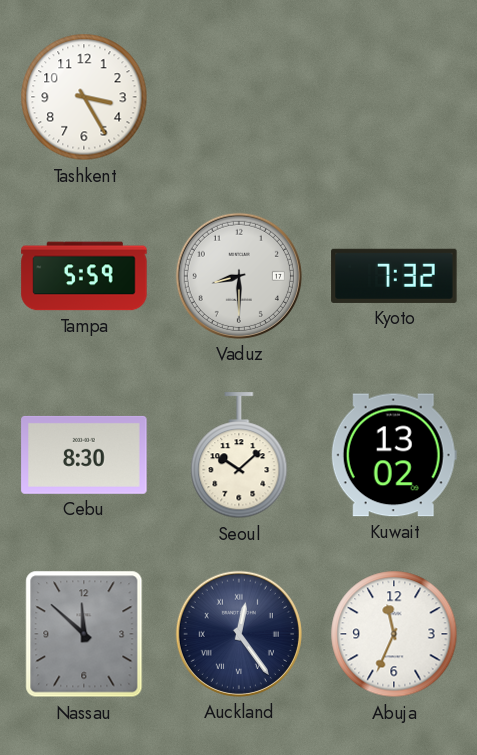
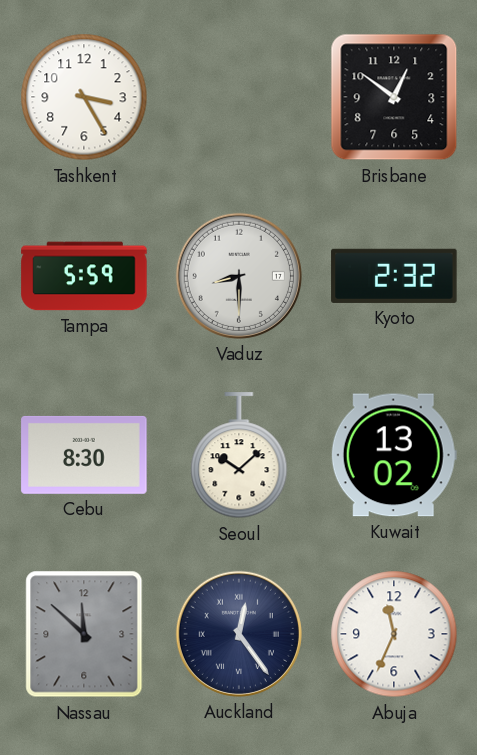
Brisbane: none -> 12:51 (394, 97)
Kyoto: 7:32 -> 2:32 (394, 276)
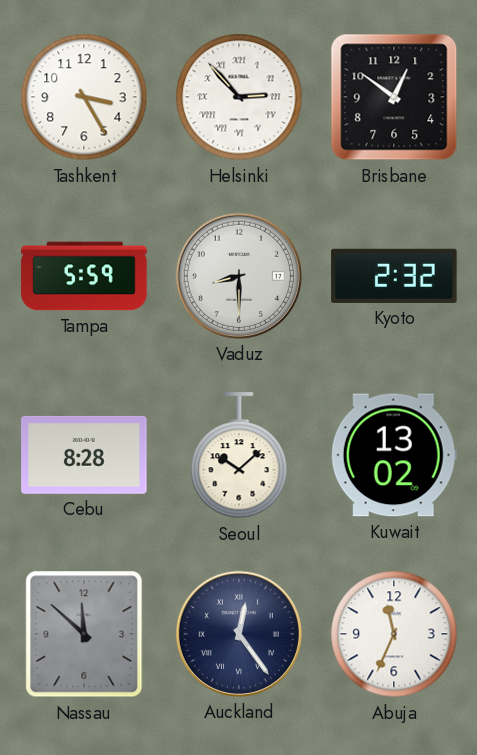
Helsinki: none -> 2:53 (239, 97)
Cebu: 8:30 -> 8:28 (84, 455)
